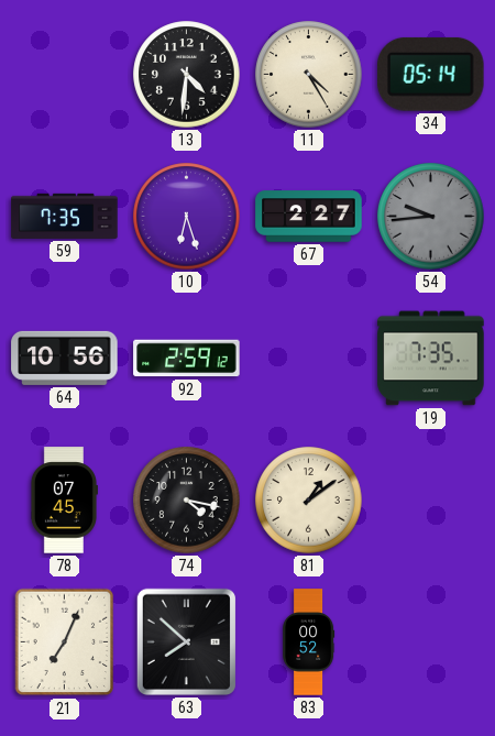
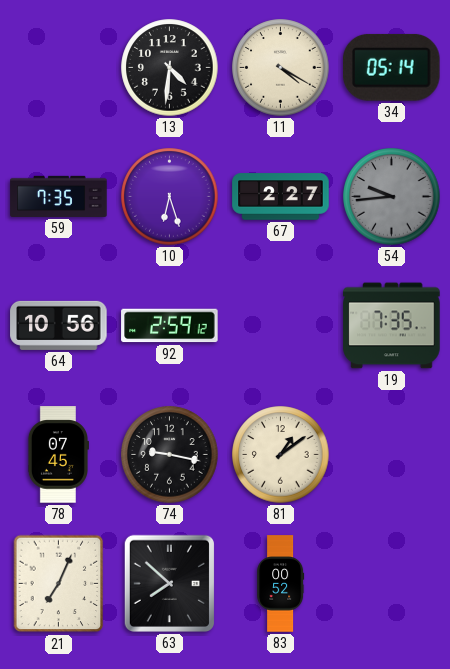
11: 4:25 -> 4:20 (281, 68)
74: 4:17 -> 9:17 (170, 455)
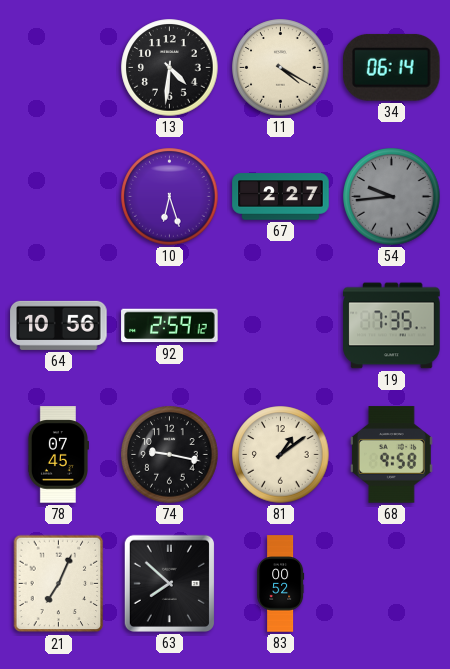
34: 05:14 -> 06:14 (392, 67)
59: 7:35 -> none (59, 196)
68: none -> 9:58 (391, 455)
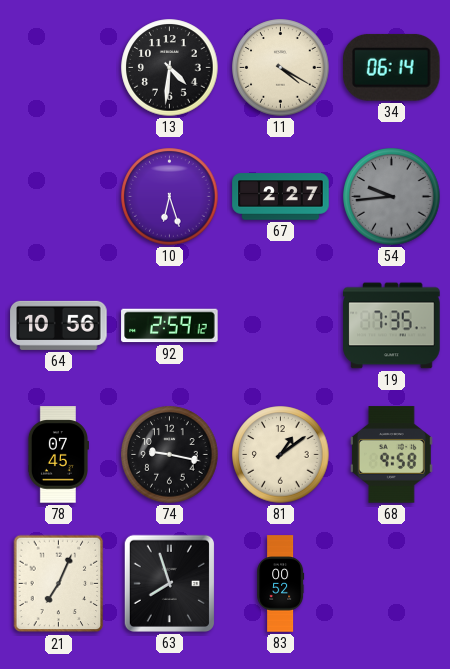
63: 7:52 -> 7:57 (169, 583)
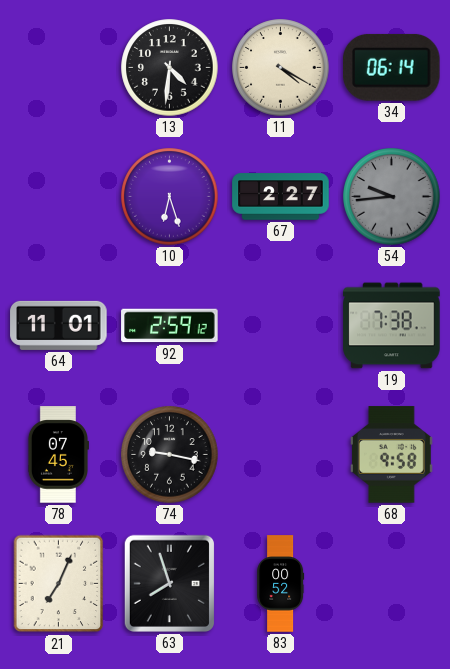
64: 10:56 -> 11:01 (59, 325)
19: 7:35 -> 7:38 (392, 326)
81: 1:09 -> none (281, 455)
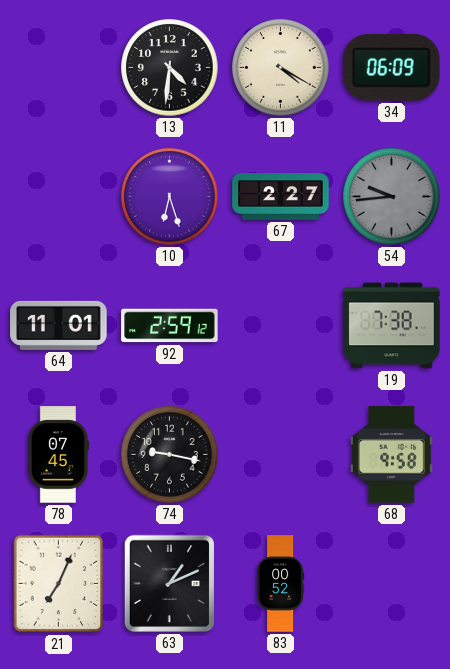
34: 06:14 -> 06:09 (392, 67)
63: 7:57 -> 1:11 (169, 583)
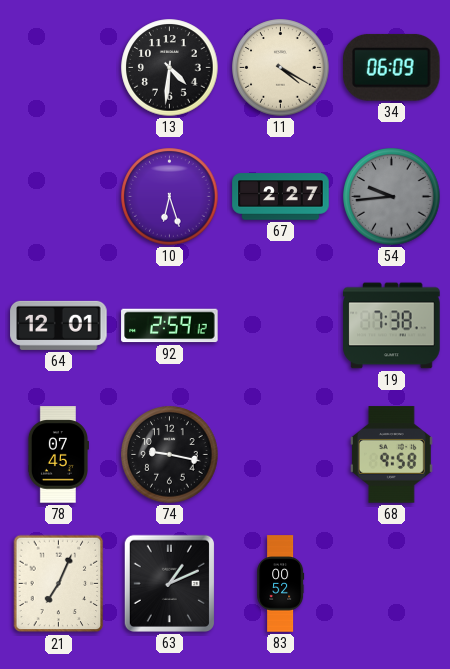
64: 11:01 -> 12:01 (59, 325)
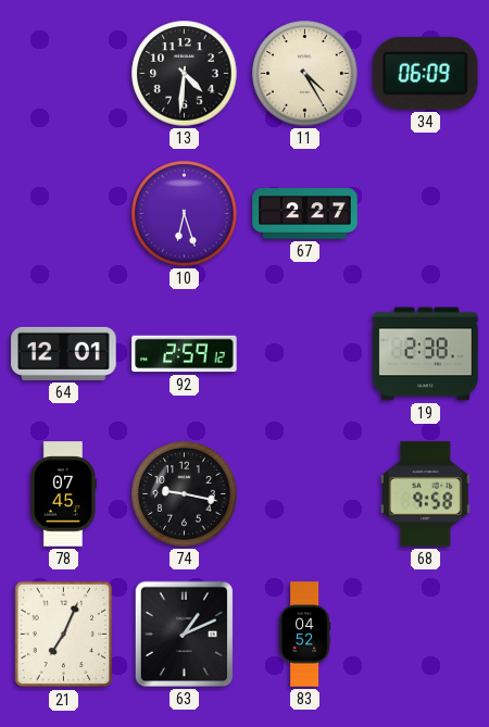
11: 4:20 -> 4:25 (305, 74)
54: 9:44 -> none (392, 197)
19: 7:38 -> 2:38 (426, 354)
83: 00:52 -> 04:52 (305, 635)
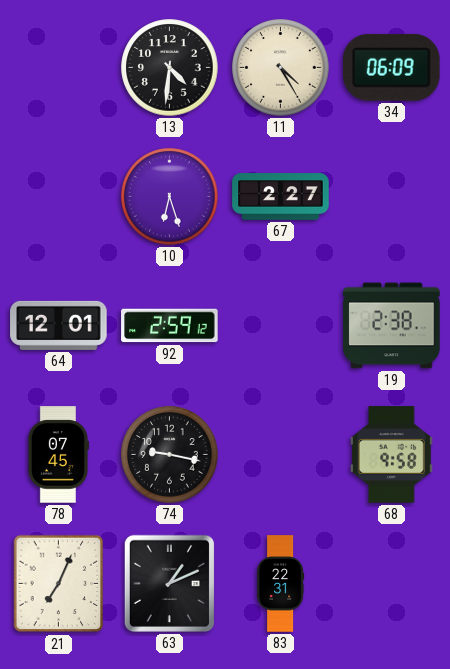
83: 04:52 -> 22:31 (281, 584)
